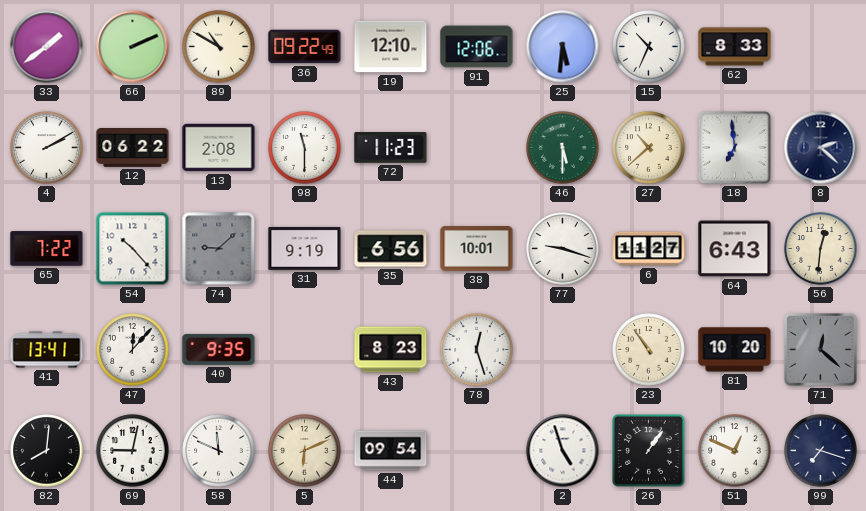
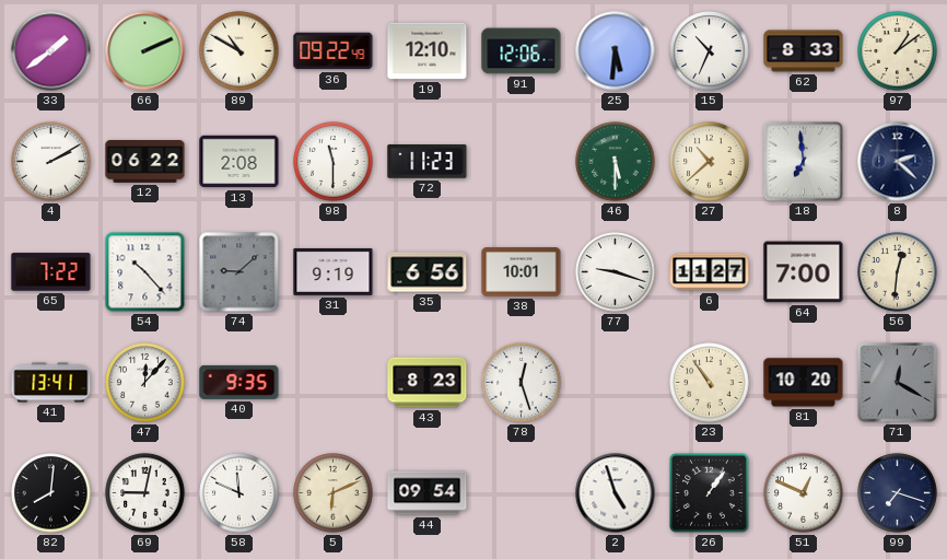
97: none -> 1:09 (898, 51)
64: 6:43 -> 7:00 (804, 272)
71: 12:22 -> 12:20 (898, 383)
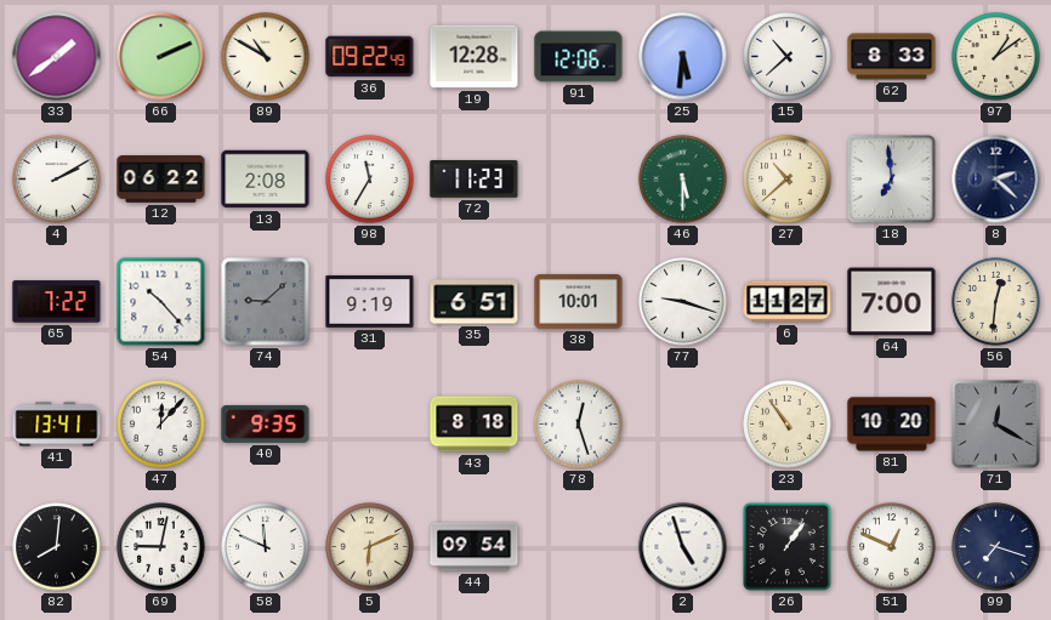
19: 12:10 -> 12:28 (475, 57)
15: 10:34 -> 10:38 (788, 57)
98: 11:30 -> 11:35 (370, 180)
35: 6:56 -> 6:51 (475, 302)
43: 8:23 -> 8:18 (475, 425)
